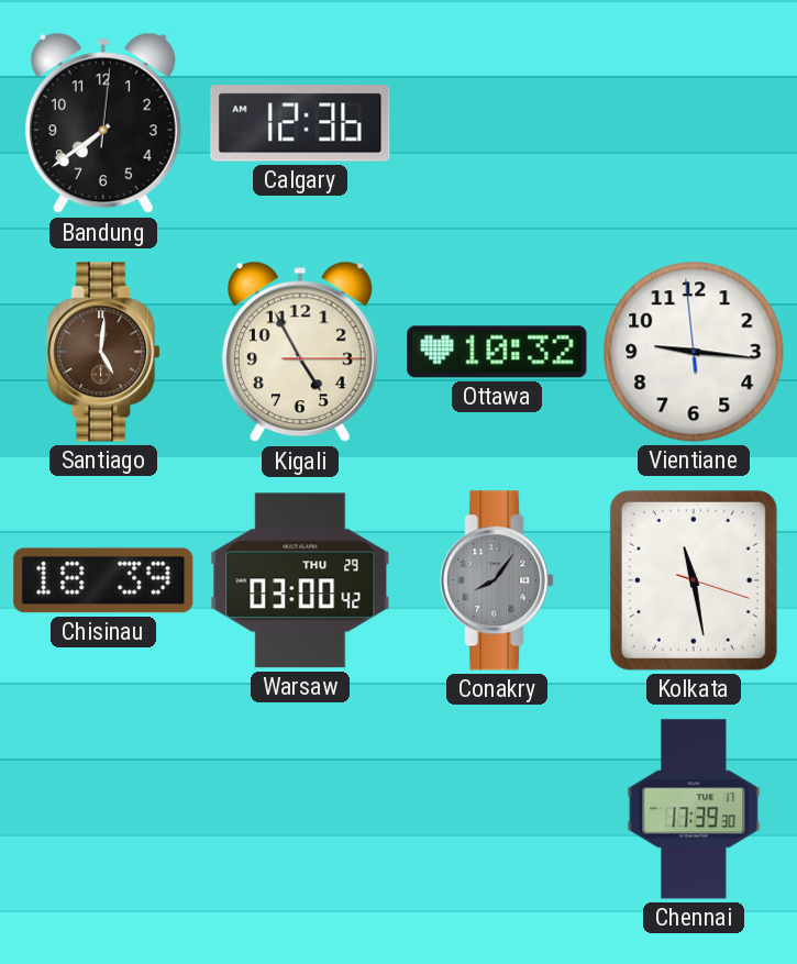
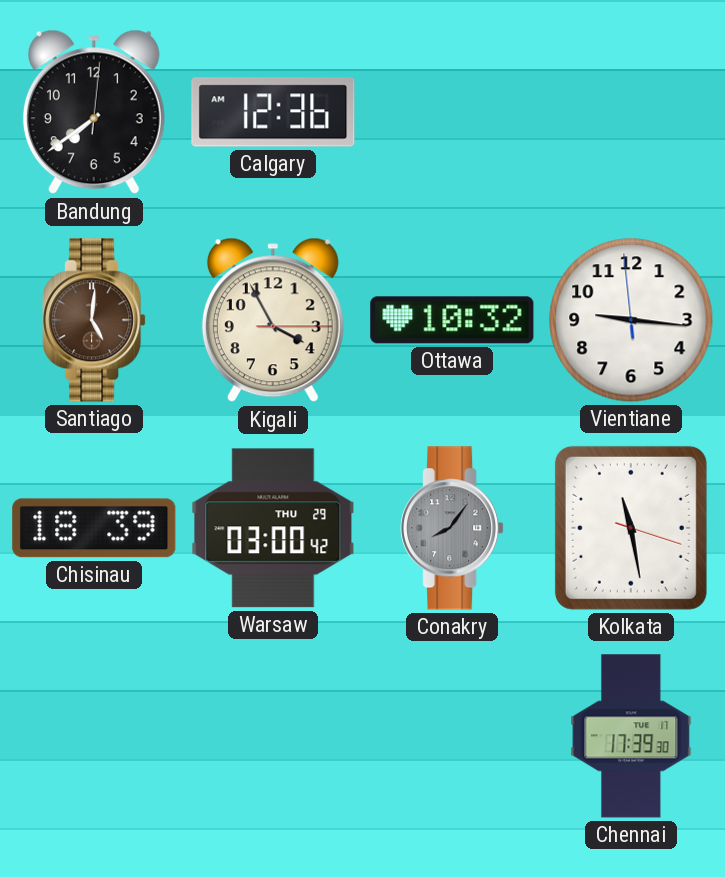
Kigali: 4:55 -> 3:55 (273, 320)
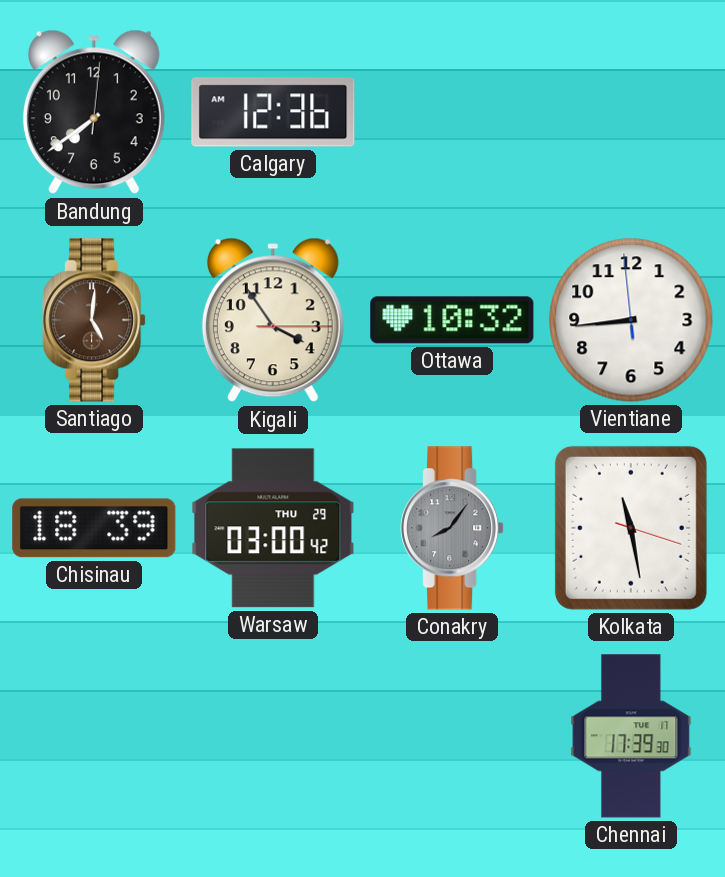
Kigali: 3:55 -> 3:54 (273, 320)
Vientiane: 9:15 -> 8:43 (631, 320)
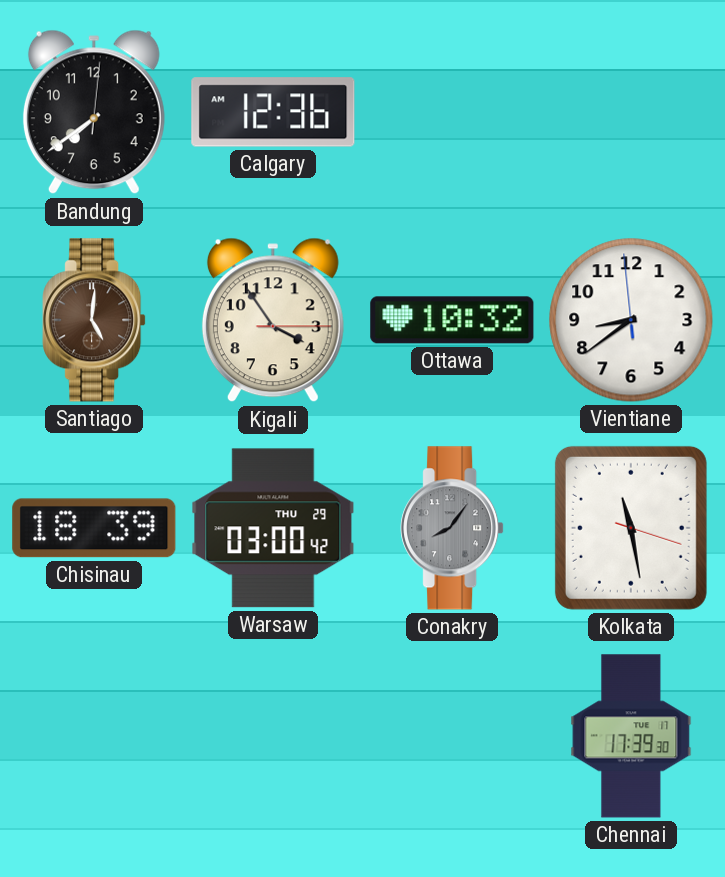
Vientiane: 8:43 -> 8:38 (631, 320)
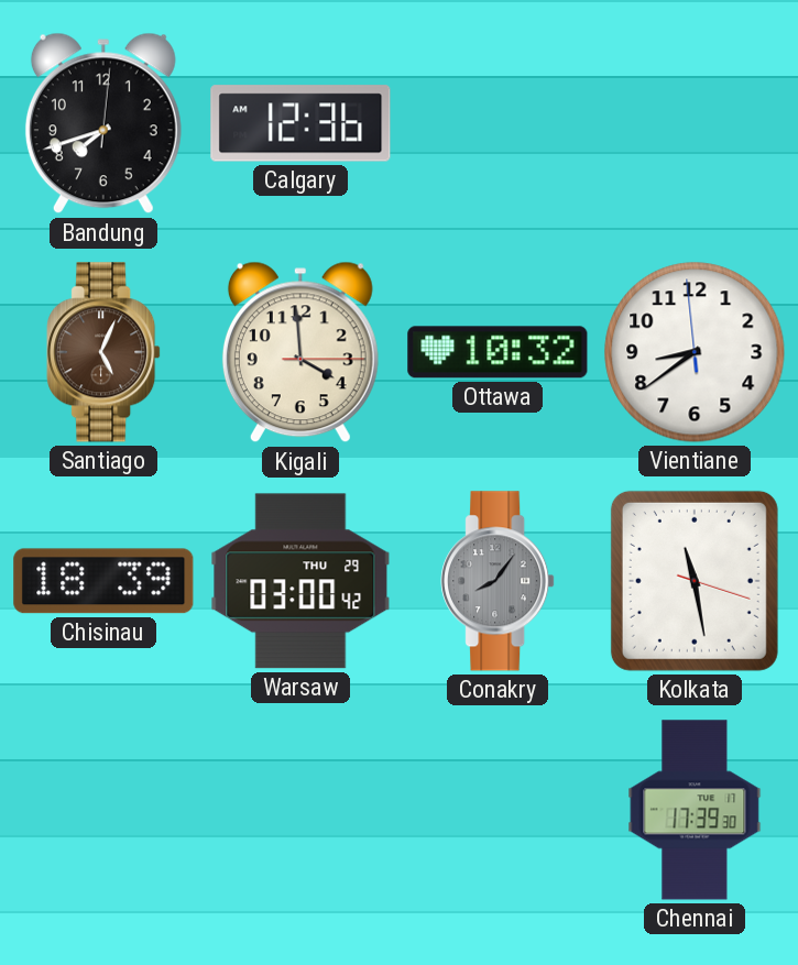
Bandung: 7:39 -> 7:42 (103, 123)
Santiago: 5:01 -> 5:04 (103, 352)
Kigali: 3:54 -> 3:59 (300, 352)
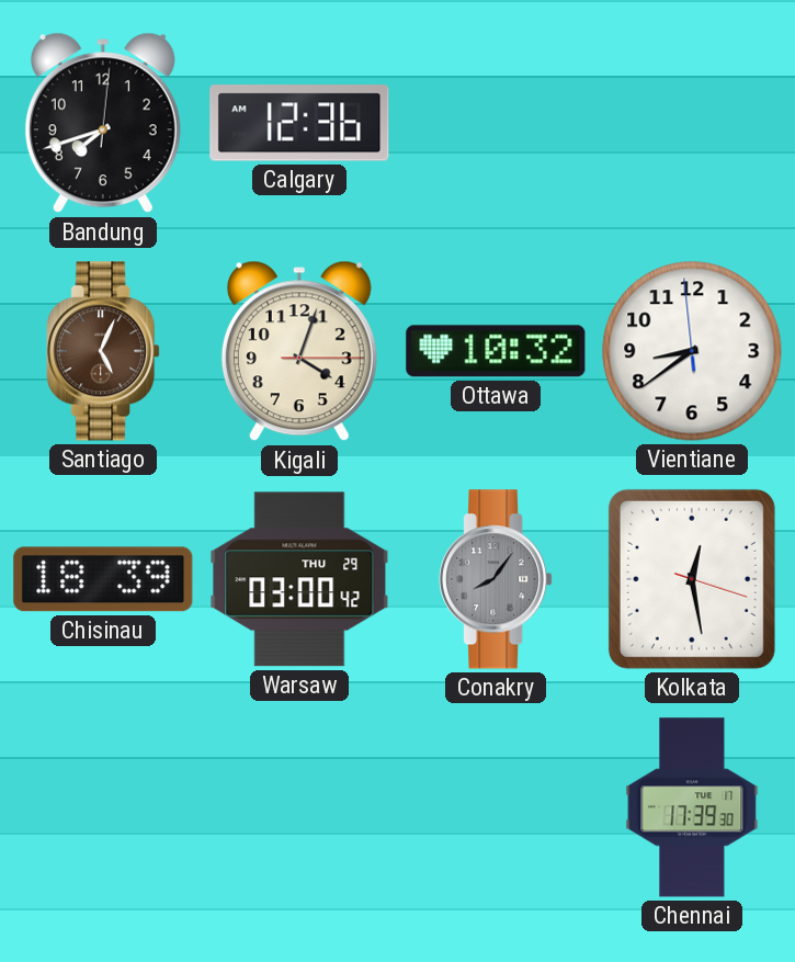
Kigali: 3:59 -> 4:03 (299, 351)
Kolkata: 11:28 -> 12:28 (692, 579)
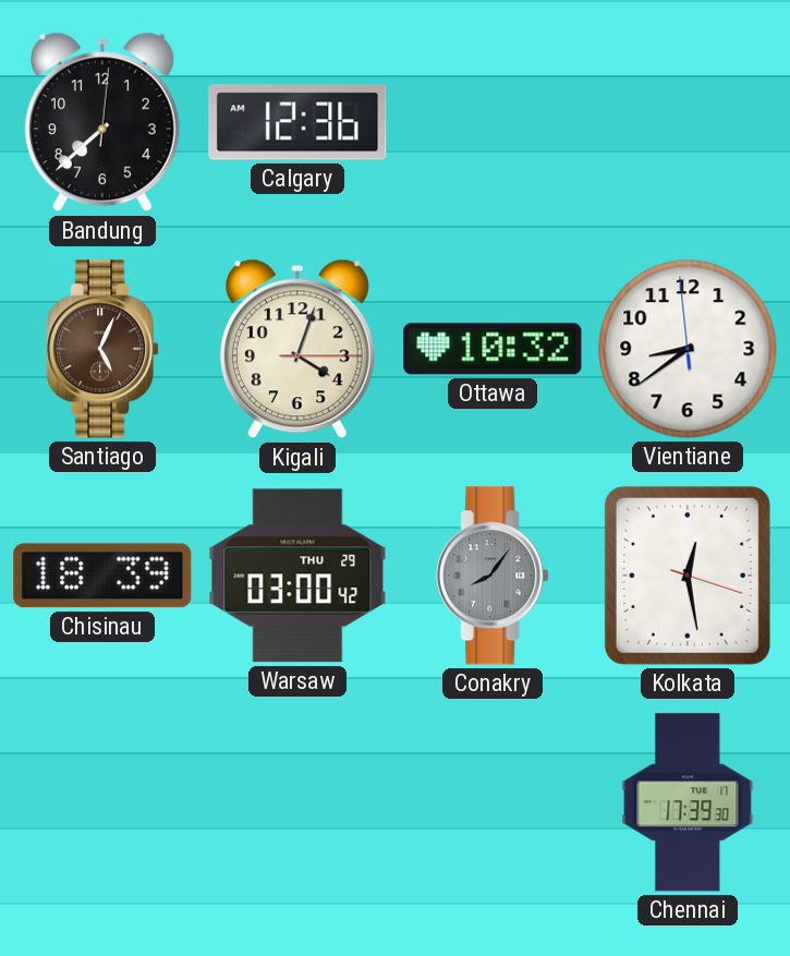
Bandung: 7:42 -> 7:38 (102, 122)
